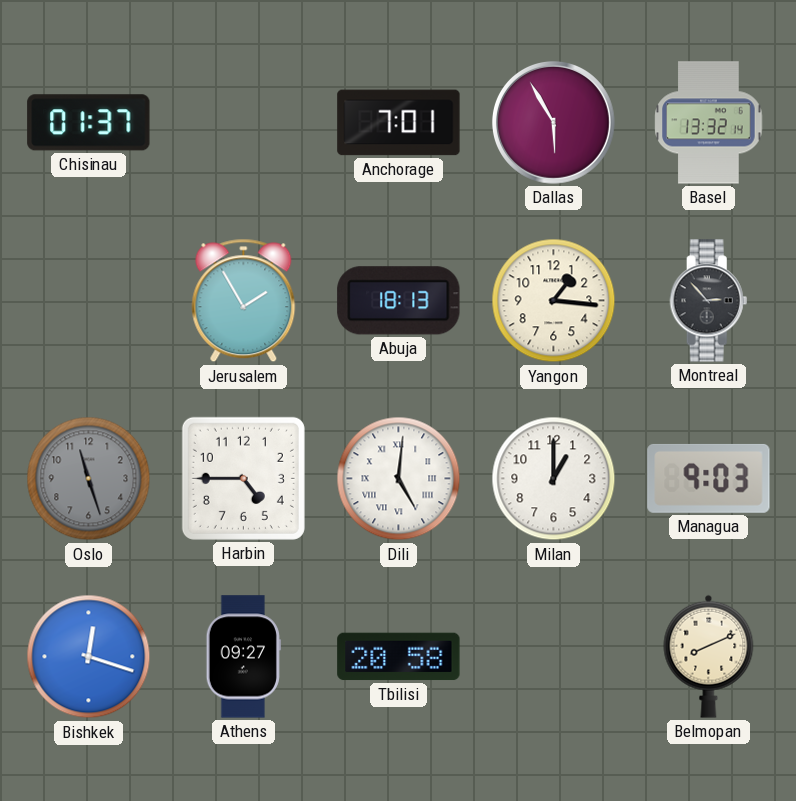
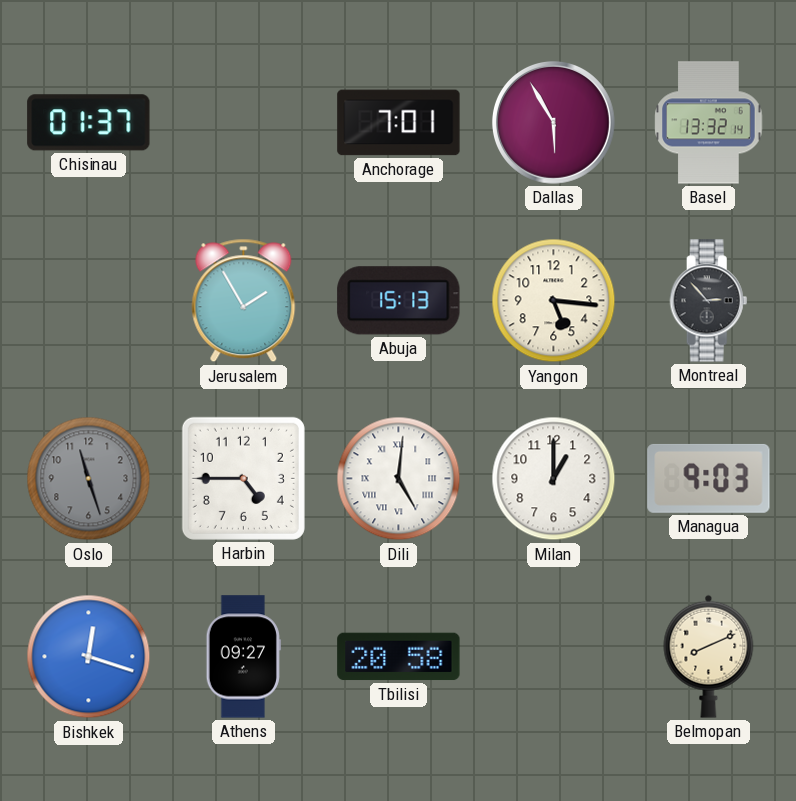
Abuja: 18:13 -> 15:13 (399, 301)
Yangon: 1:16 -> 5:16 (554, 301)
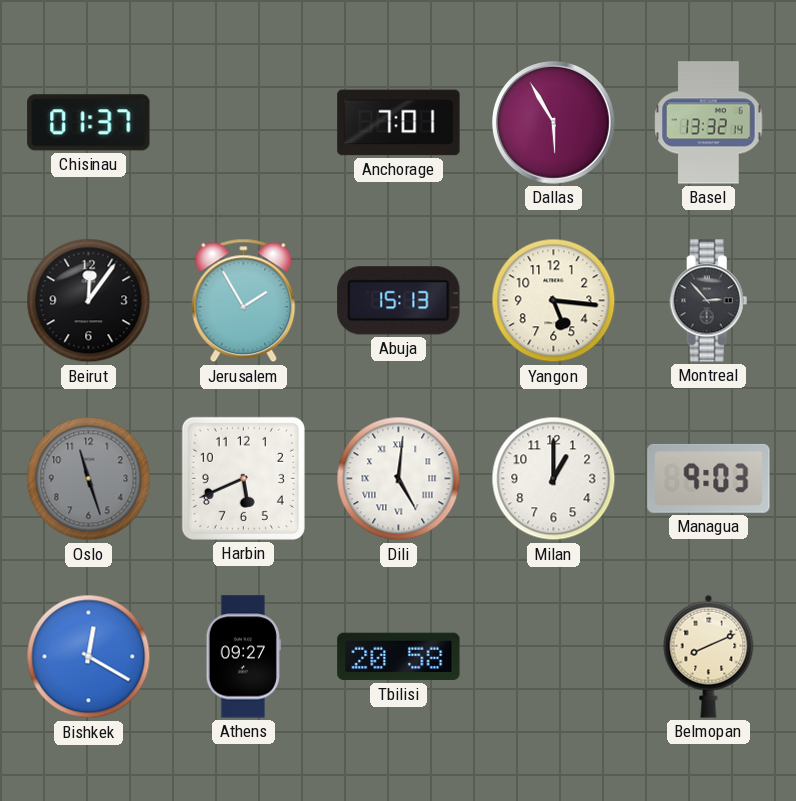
Beirut: none -> 12:06 (89, 301)
Harbin: 4:45 -> 5:41 (243, 478)
Bishkek: 12:18 -> 12:20 (89, 657)
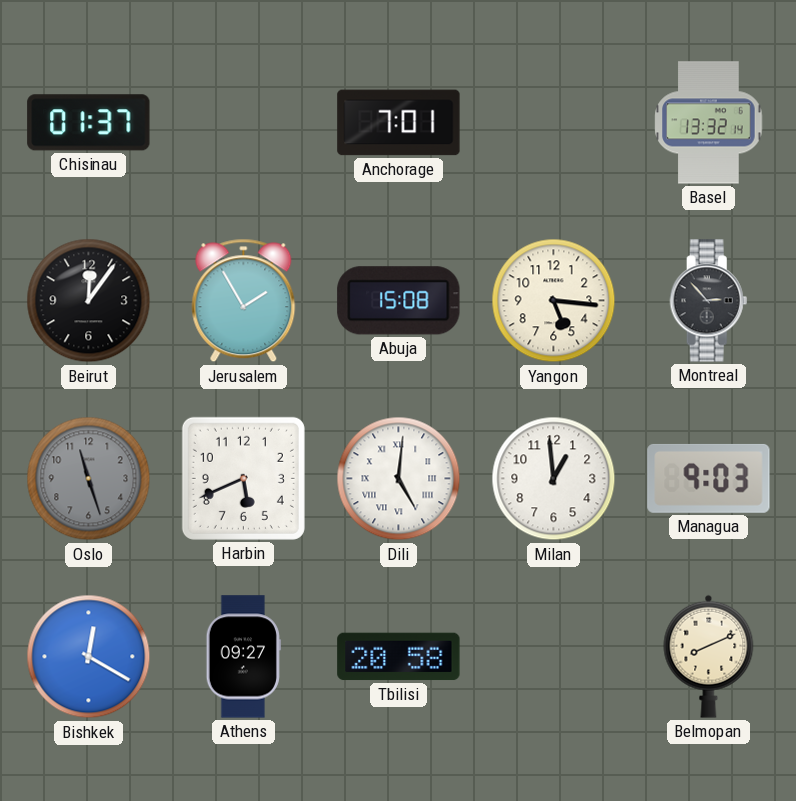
Dallas: 5:55 -> none (553, 122)
Abuja: 15:13 -> 15:08 (399, 301)
Milan: 1:00 -> 12:59 (554, 479)
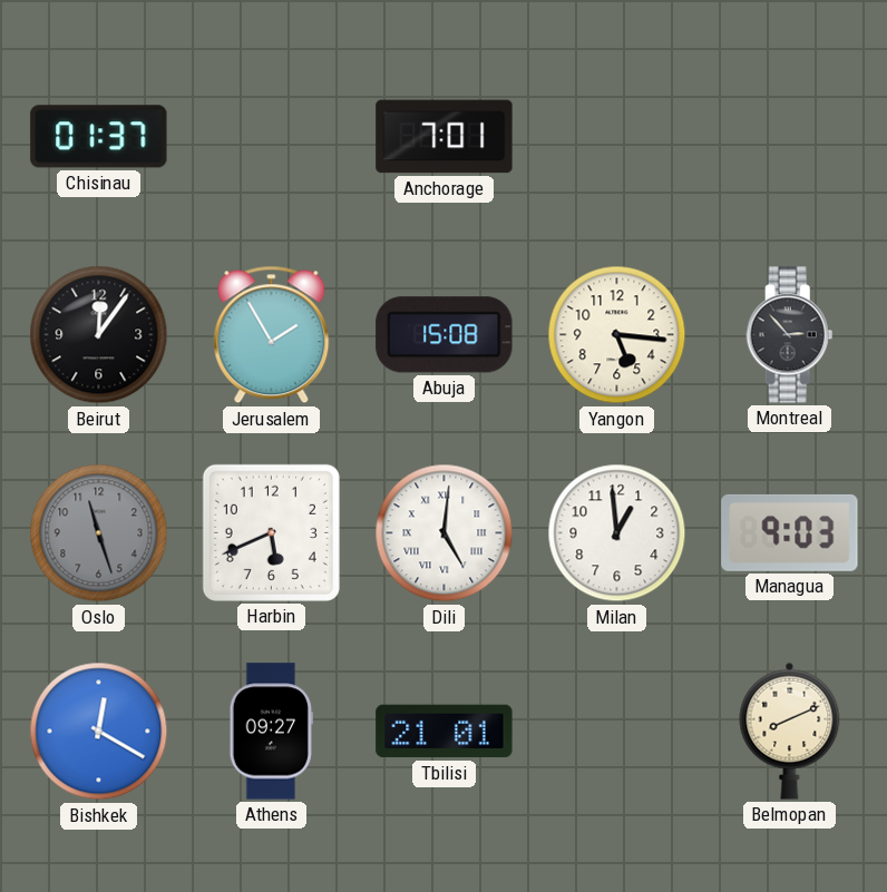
Basel: 13:32 -> none (709, 123)
Tbilisi: 20:58 -> 21:01 (445, 732)
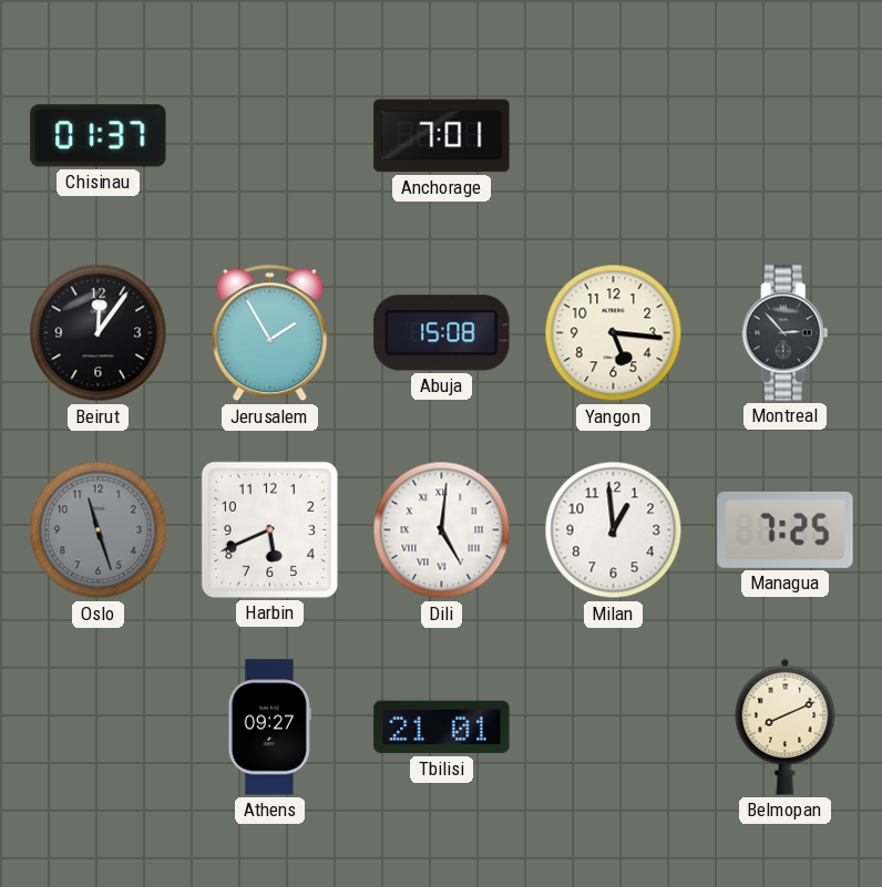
Managua: 9:03 -> 7:25 (786, 529)
Bishkek: 12:20 -> none (99, 732)
